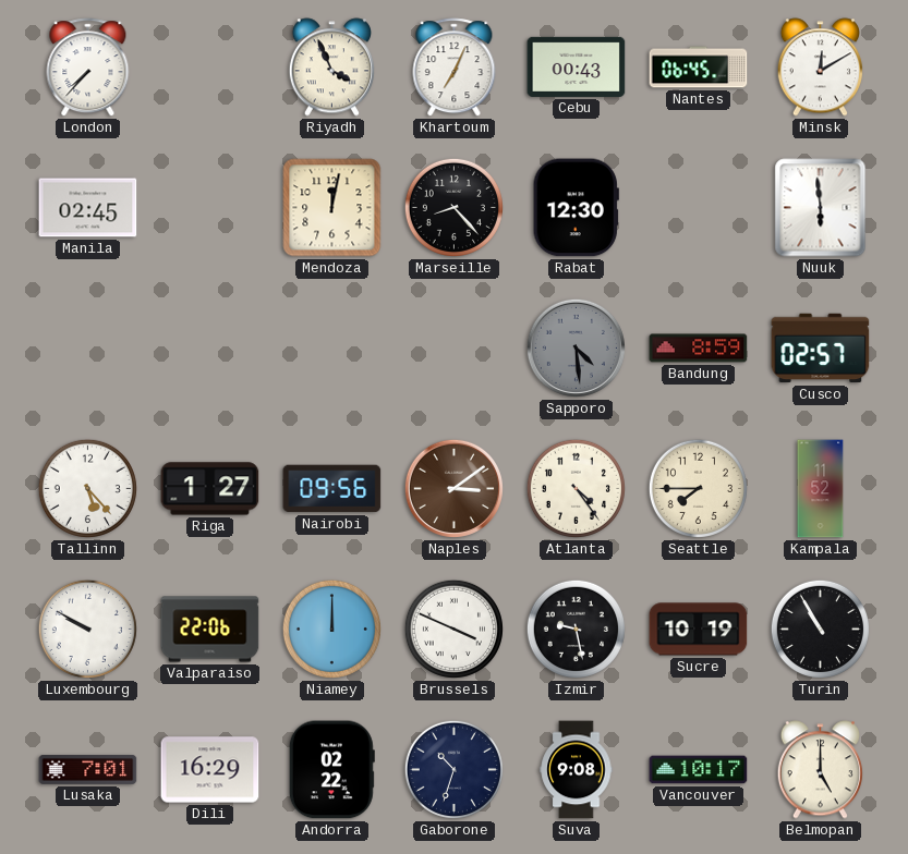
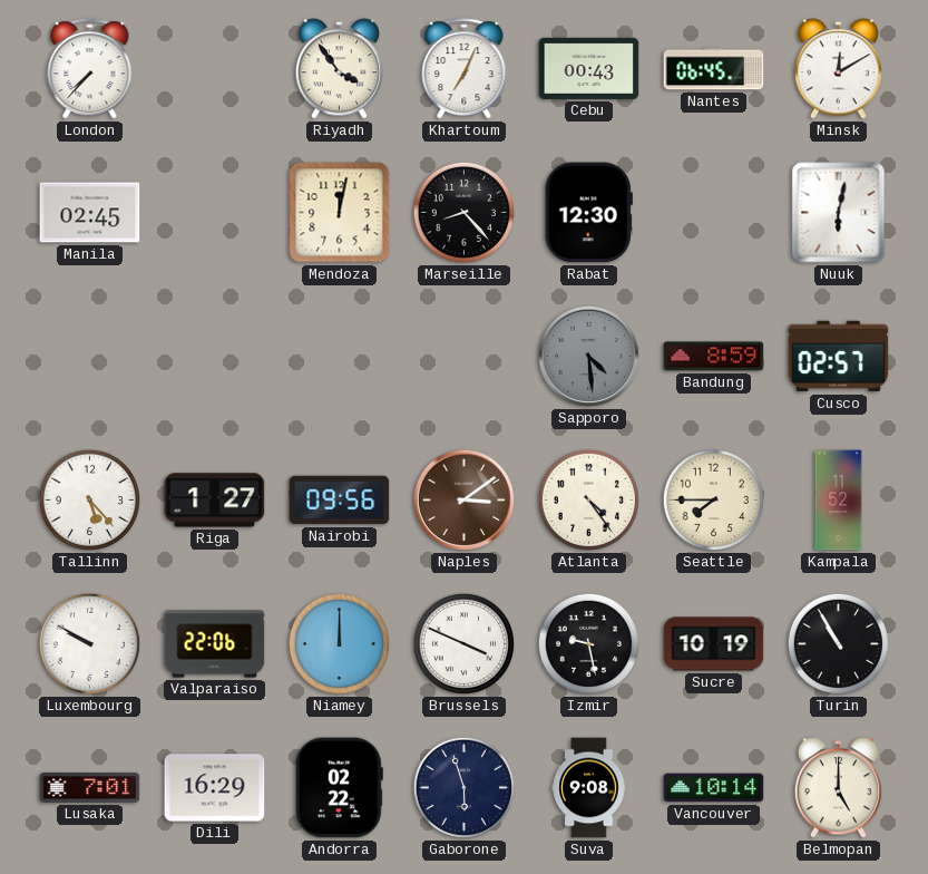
Riyadh: 3:56 -> 3:54 (339, 69)
Nuuk: 5:59 -> 6:02 (839, 213)
Gaborone: 10:33 -> 5:57 (463, 787)
Vancouver: 10:17 -> 10:14 (714, 788)
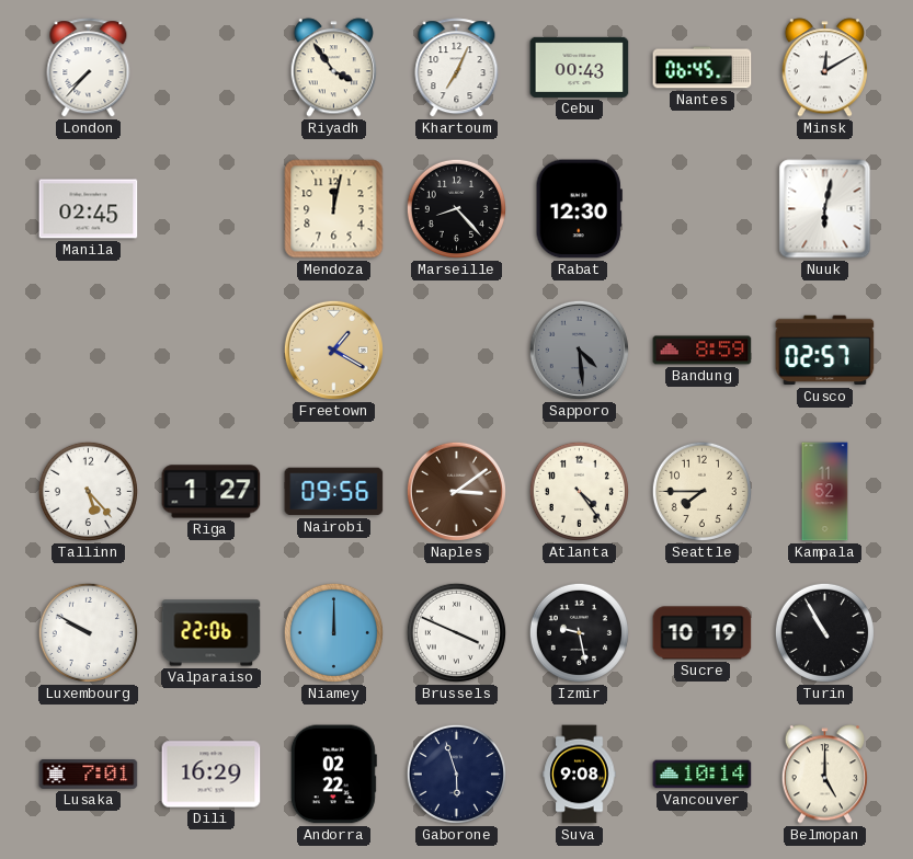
Freetown: none -> 1:20 (333, 350)
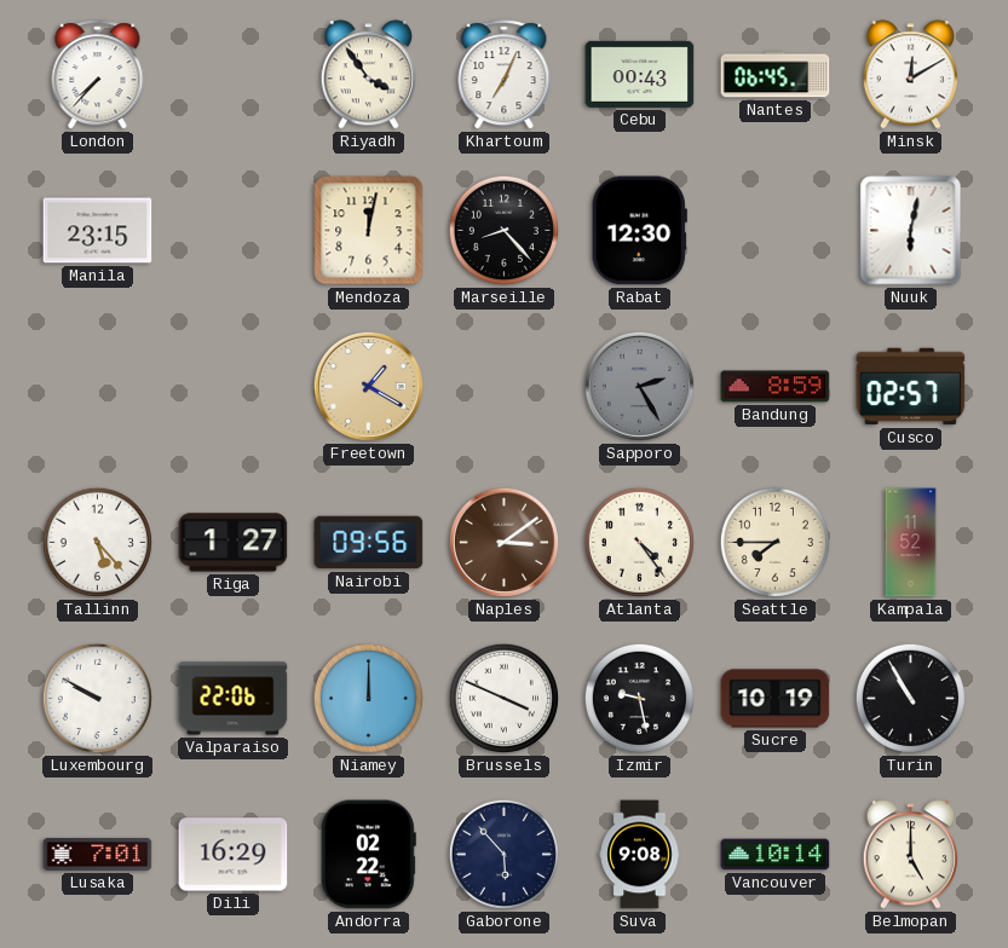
Manila: 02:45 -> 23:15 (98, 231)
Sapporo: 4:29 -> 2:25 (639, 386)
Gaborone: 5:57 -> 5:53 (503, 854)
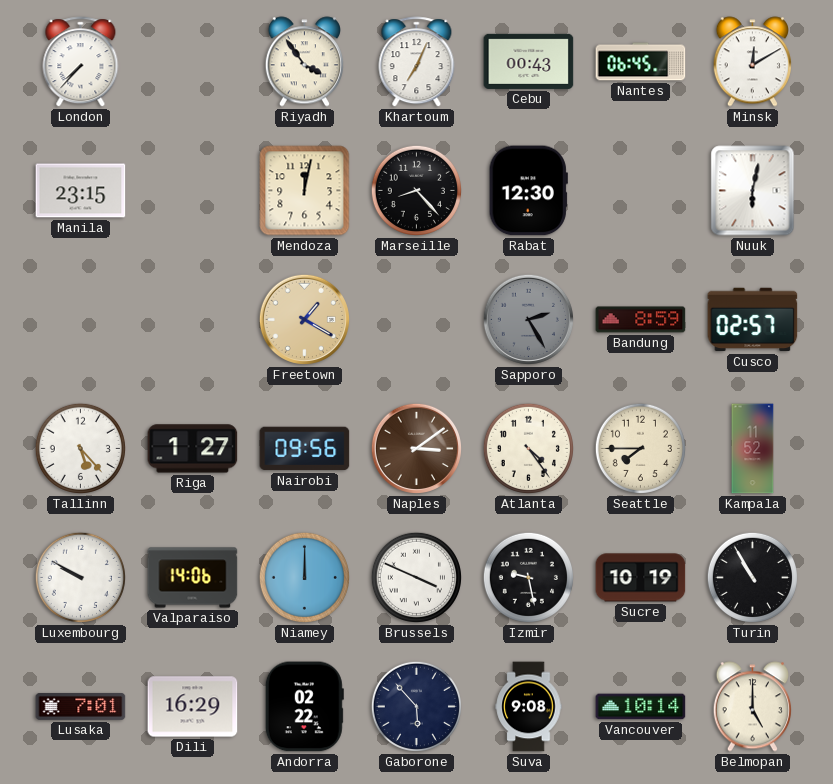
Valparaiso: 22:06 -> 14:06 (193, 578)
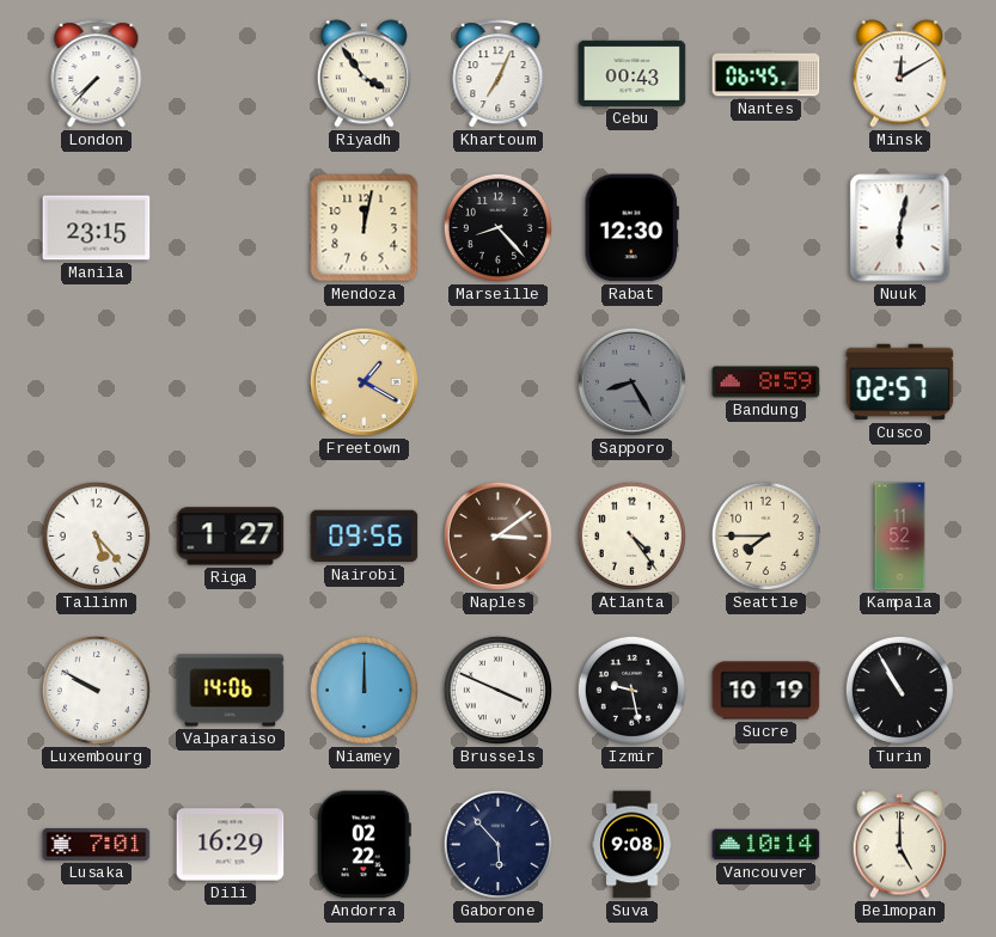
Sapporo: 2:25 -> 8:25 (631, 381)
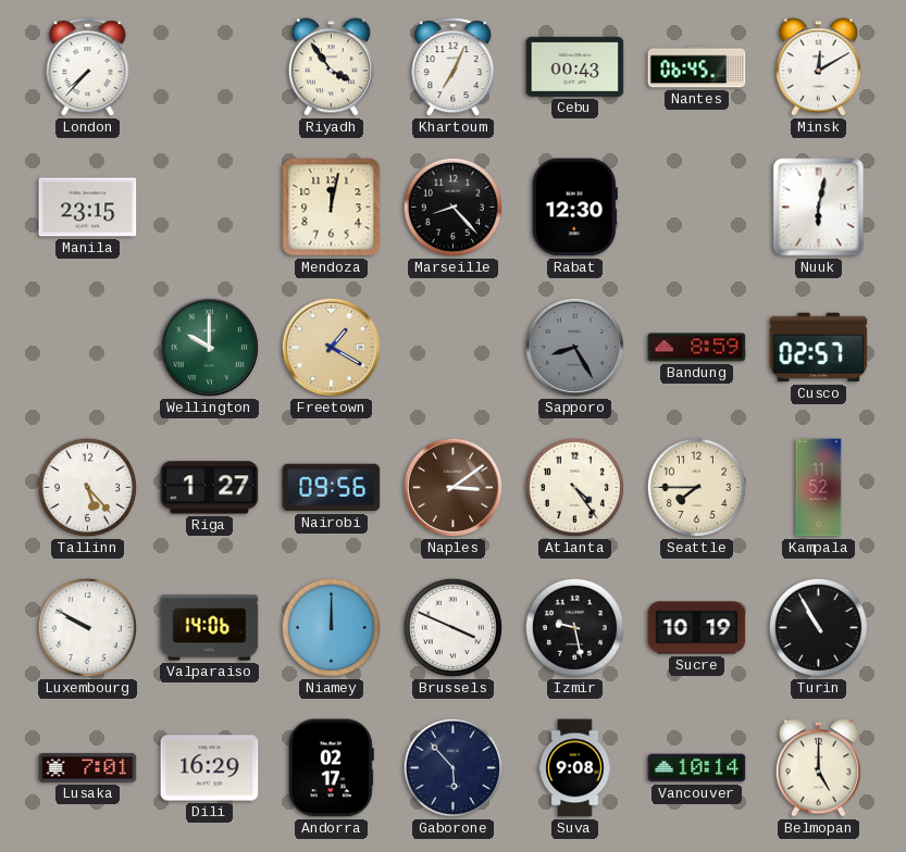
Wellington: none -> 10:00 (209, 347)
Andorra: 02:22 -> 02:17 (331, 768)
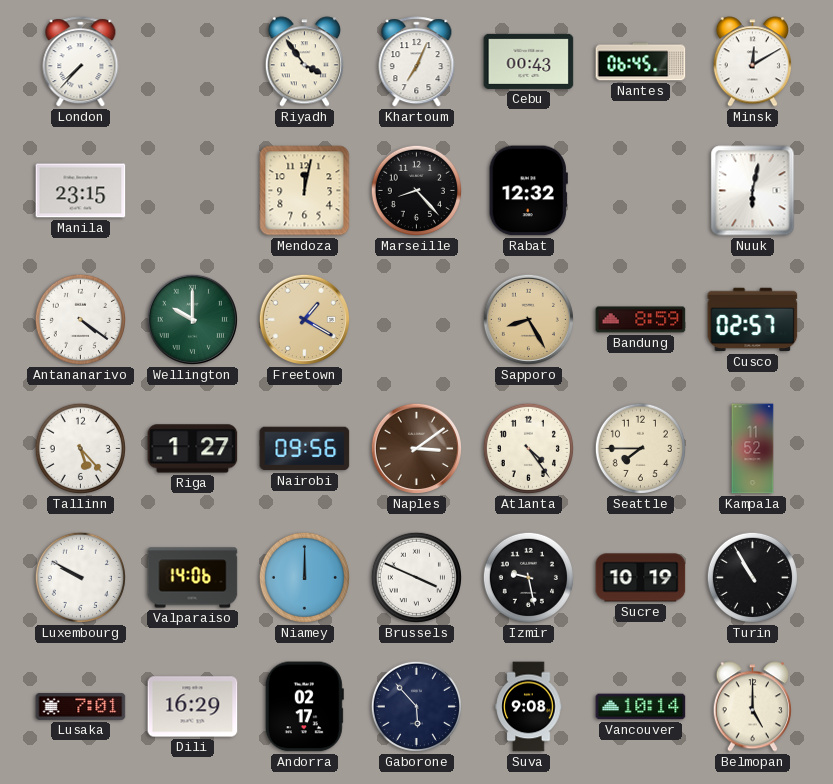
Rabat: 12:30 -> 12:32 (528, 191)
Antananarivo: none -> 4:21 (80, 319)
Sapporo dial: grey -> champagne (528, 319)
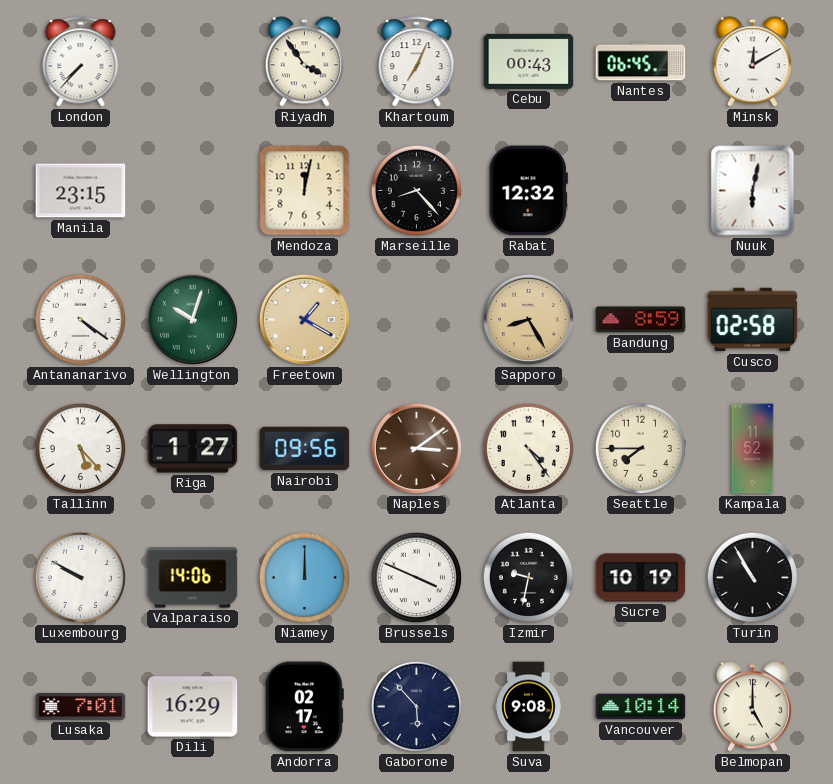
Wellington: 10:00 -> 10:03 (192, 319)
Cusco: 02:57 -> 02:58 (753, 320)
Izmir: 9:28 -> 9:32 (528, 577)
